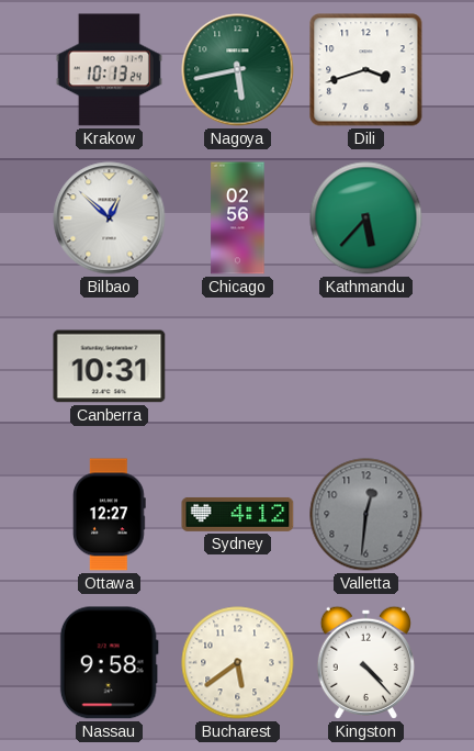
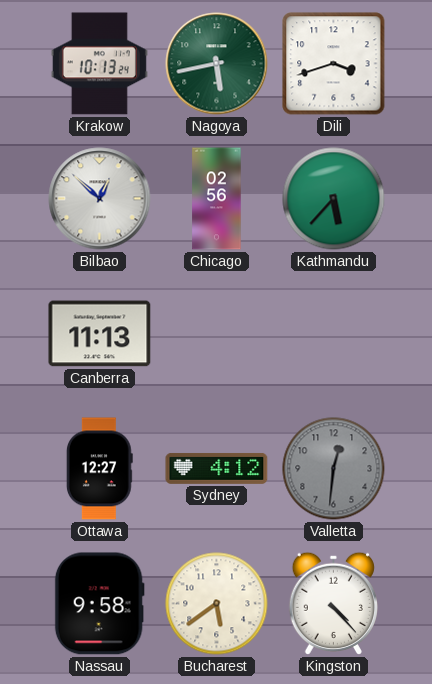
Canberra: 10:31 -> 11:13 (100, 334)
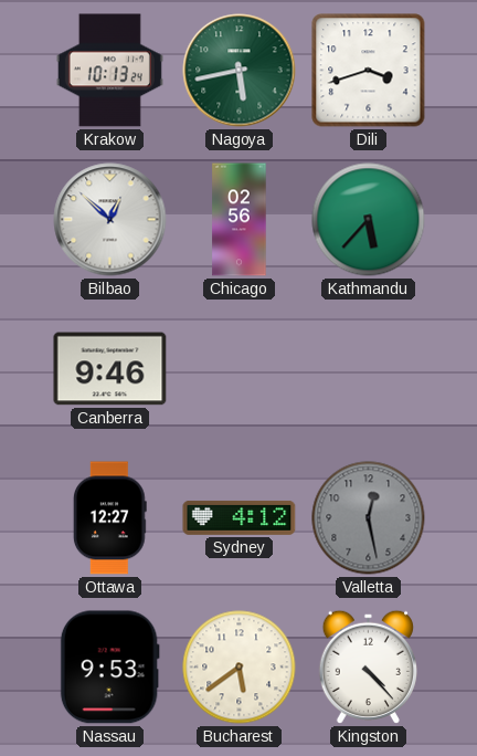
Canberra: 11:13 -> 9:46 (110, 369)
Valletta: 12:31 -> 12:28 (369, 518)
Nassau: 9:58 -> 9:53 (109, 668)
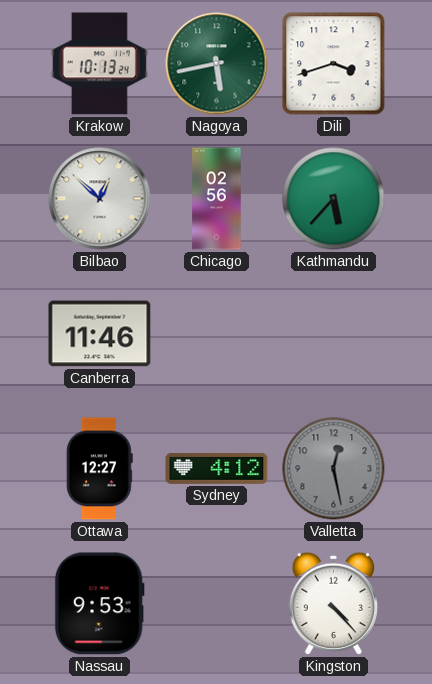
Canberra: 9:46 -> 11:46 (100, 334)
Bucharest: 5:39 -> none (240, 668)
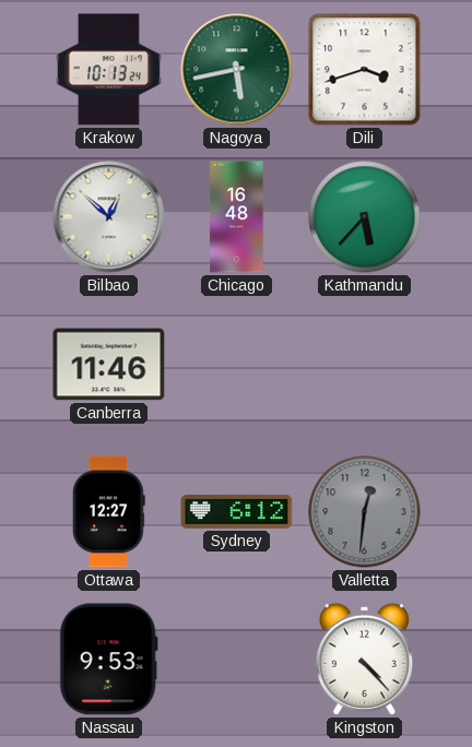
Chicago: 02:56 -> 16:48 (237, 217)
Sydney: 4:12 -> 6:12 (237, 511)
Valletta: 12:28 -> 12:31 (365, 512)
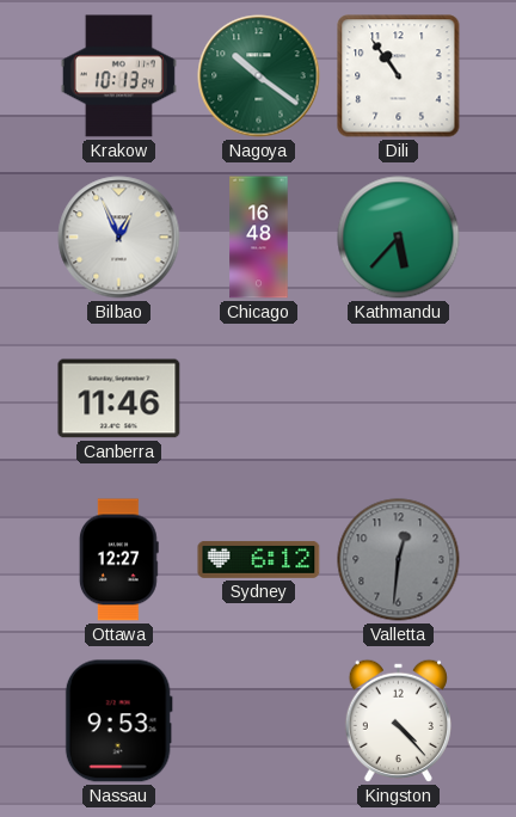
Nagoya: 5:43 -> 10:21 (259, 76)
Dili: 3:42 -> 10:54 (399, 76)
Bilbao: 12:52 -> 12:56 (119, 238)
